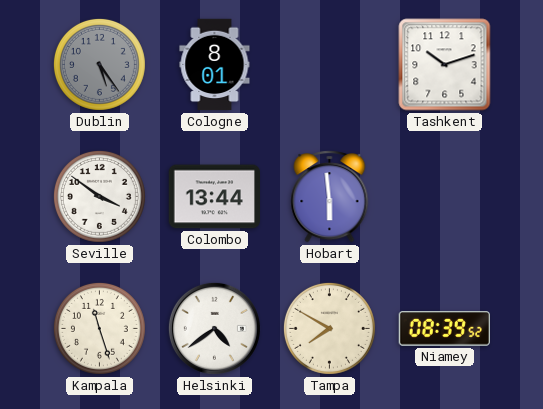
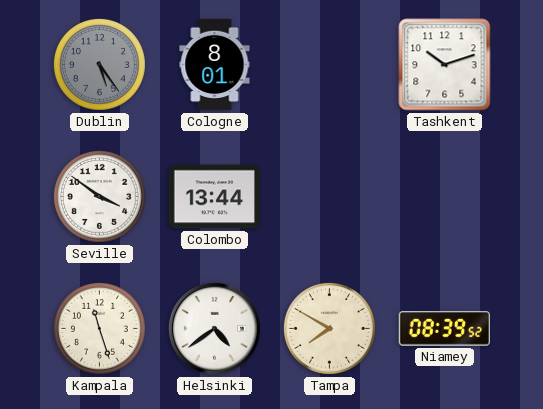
Hobart: 5:59 -> none (330, 197)
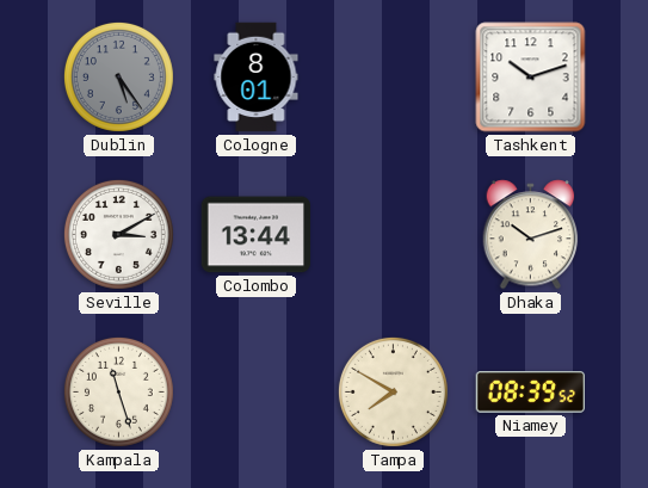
Seville: 3:51 -> 3:10 (118, 234)
Dhaka: none -> 10:12 (531, 235)
Helsinki: 4:39 -> none (214, 328)
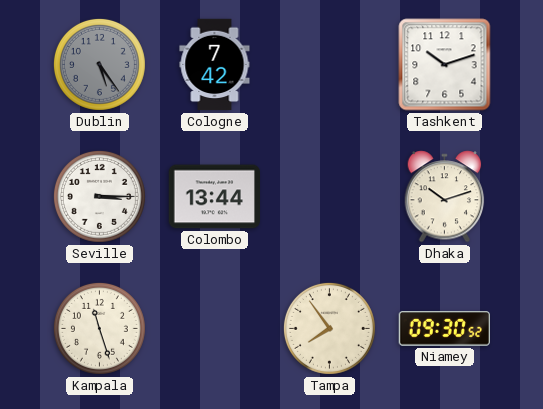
Cologne: 8:01 -> 7:42 (215, 65)
Seville: 3:10 -> 3:15 (99, 196)
Tampa: 7:50 -> 7:54 (329, 328)
Niamey: 08:39 -> 09:30 (444, 329)
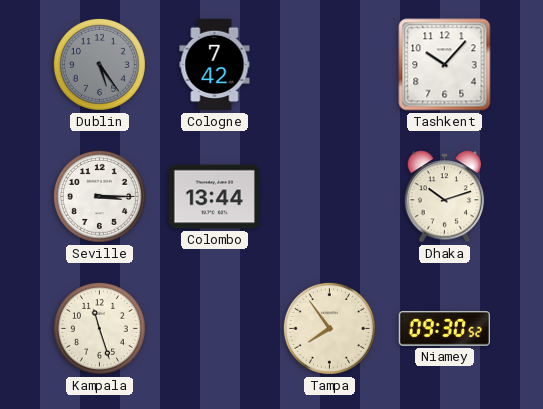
Tashkent: 10:12 -> 10:07 (445, 65)
